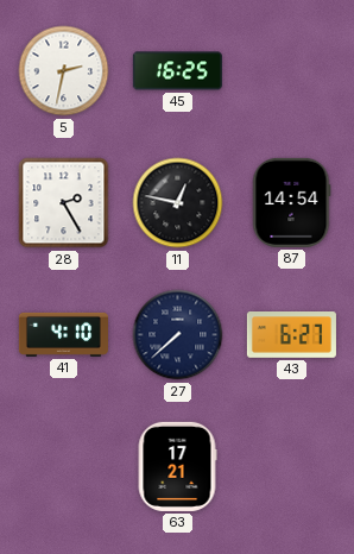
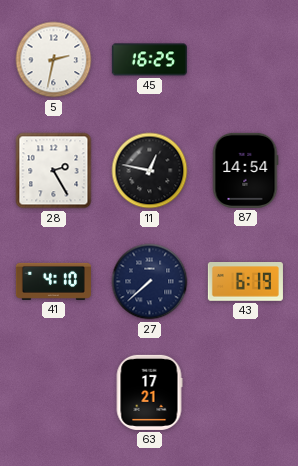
43: 6:27 -> 6:19 (245, 282)
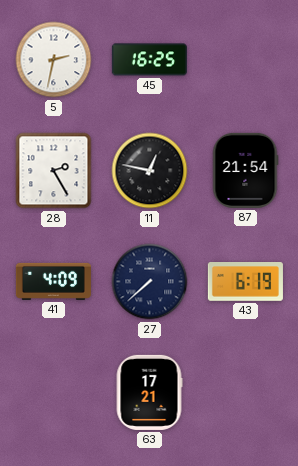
87: 14:54 -> 21:54 (245, 170)
41: 4:10 -> 4:09 (53, 281)
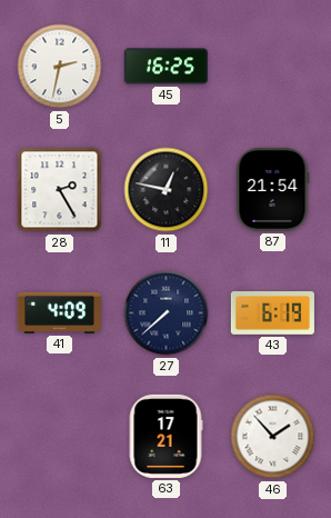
46: none -> 1:53 (273, 437)
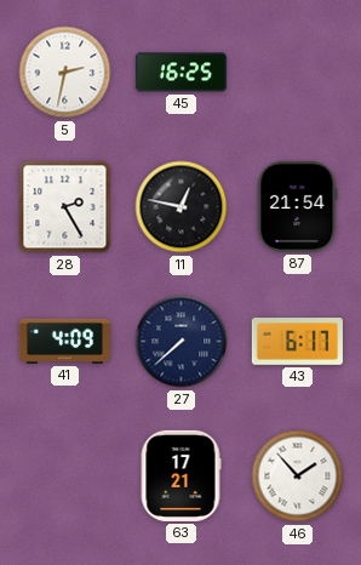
43: 6:19 -> 6:17 (297, 342)
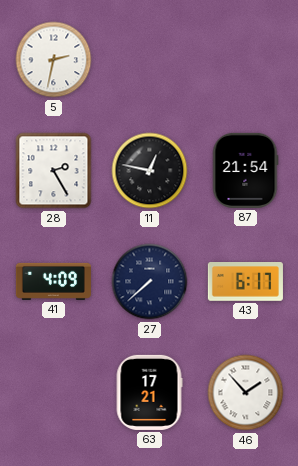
45: 16:25 -> none (180, 73)
